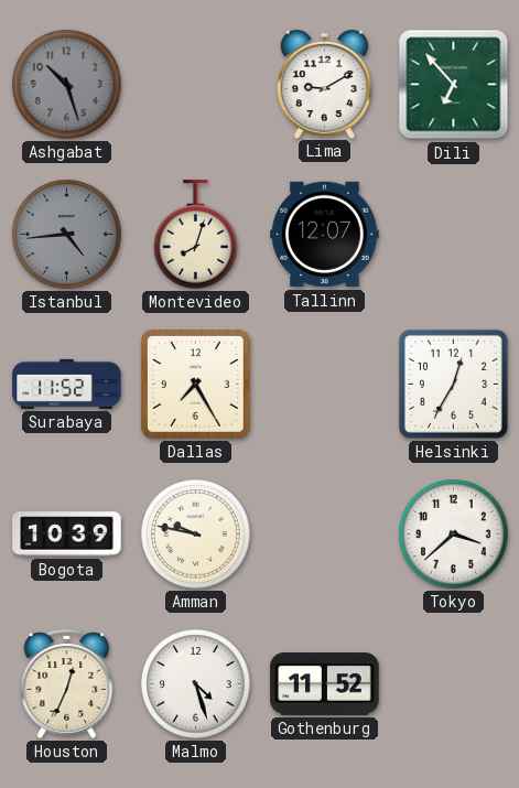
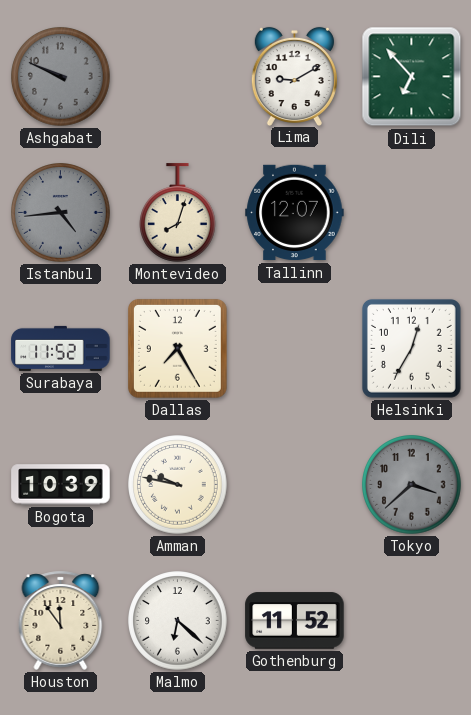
Ashgabat: 10:27 -> 9:49 (61, 77)
Tokyo dial: white -> grey (412, 485)
Houston: 12:34 -> 11:54 (61, 620)
Malmo: 4:27 -> 6:22 (178, 621)
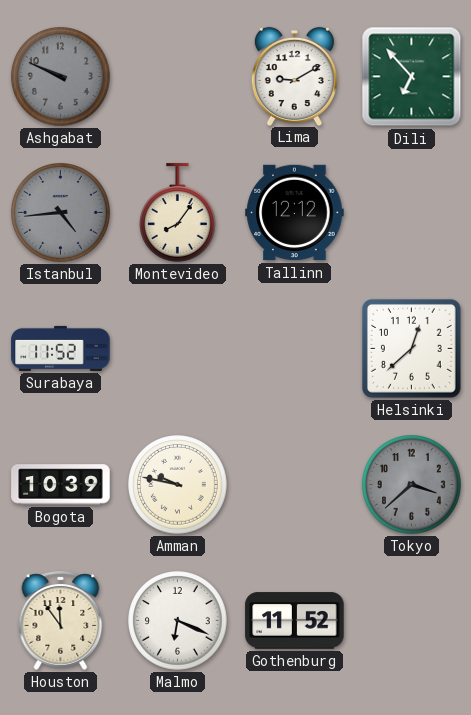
Montevideo: 8:03 -> 8:06 (178, 213)
Tallinn: 12:07 -> 12:12 (295, 213)
Dallas: 7:25 -> none (177, 348)
Helsinki: 12:35 -> 12:38 (411, 348)
Malmo: 6:22 -> 6:19 (178, 621)
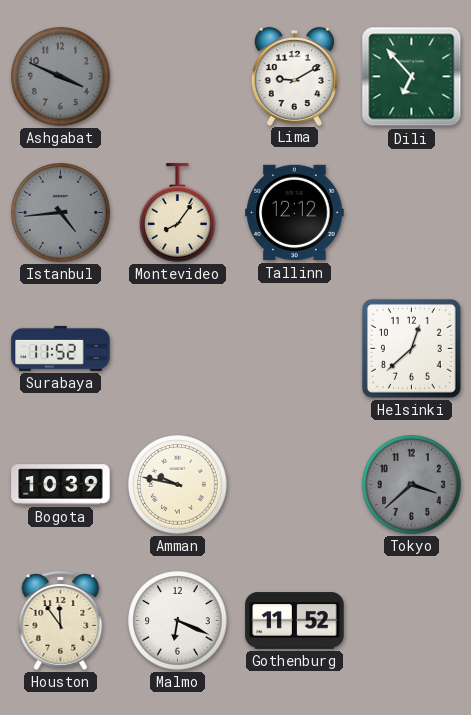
Ashgabat: 9:49 -> 3:49 (61, 77)
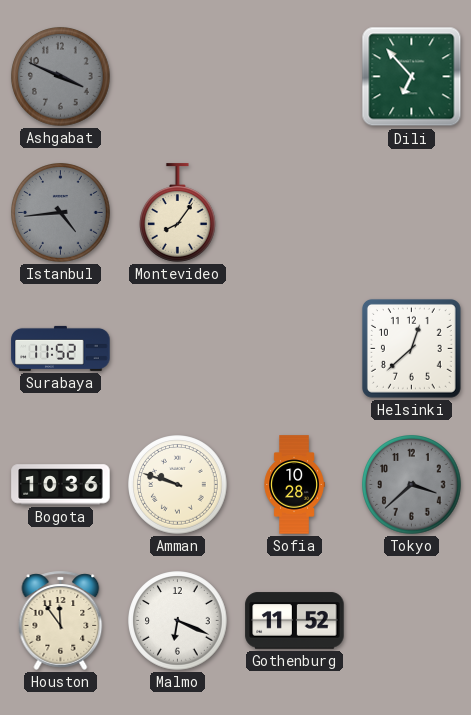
Lima: 9:10 -> none (294, 76)
Tallinn: 12:12 -> none (295, 213)
Bogota: 10:39 -> 10:36 (61, 485)
Amman: 9:47 -> 9:48 (178, 485)
Sofia: none -> 10:28 (294, 485)
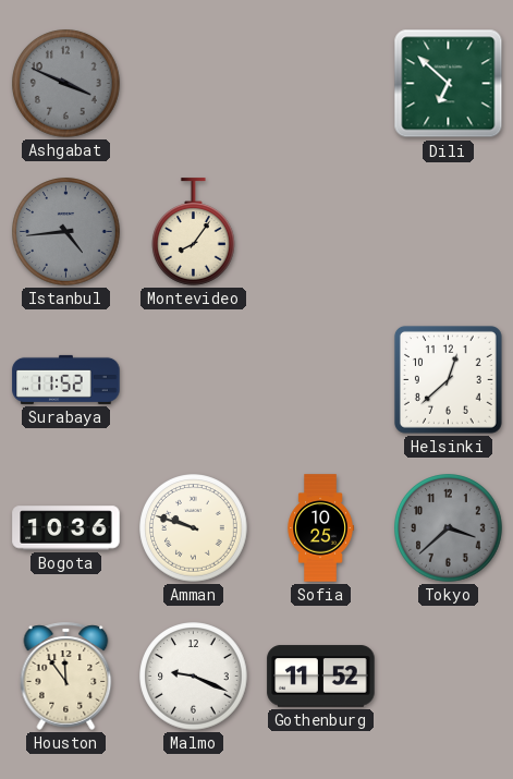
Dili: 6:53 -> 6:52 (449, 84)
Sofia: 10:28 -> 10:25 (320, 528)
Malmo: 6:19 -> 9:19 (194, 677)
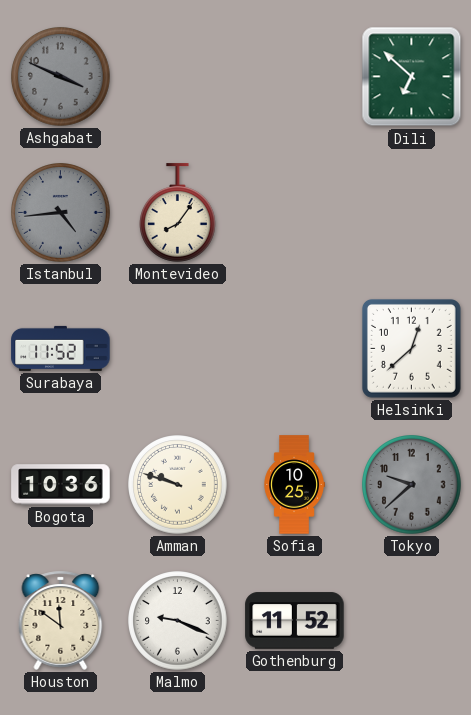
Tokyo: 3:38 -> 9:38 (412, 485)
Houston: 11:54 -> 11:51 (61, 620)
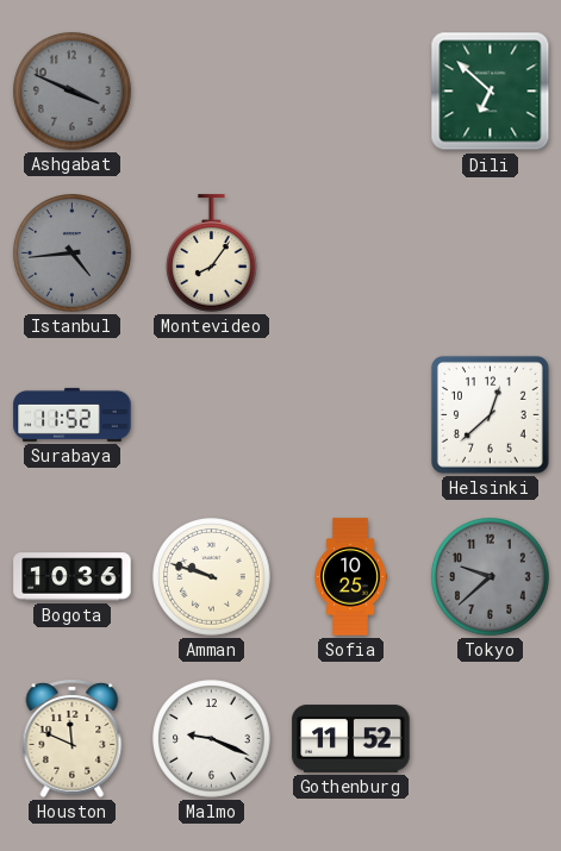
Houston: 11:51 -> 11:49 (73, 738)
